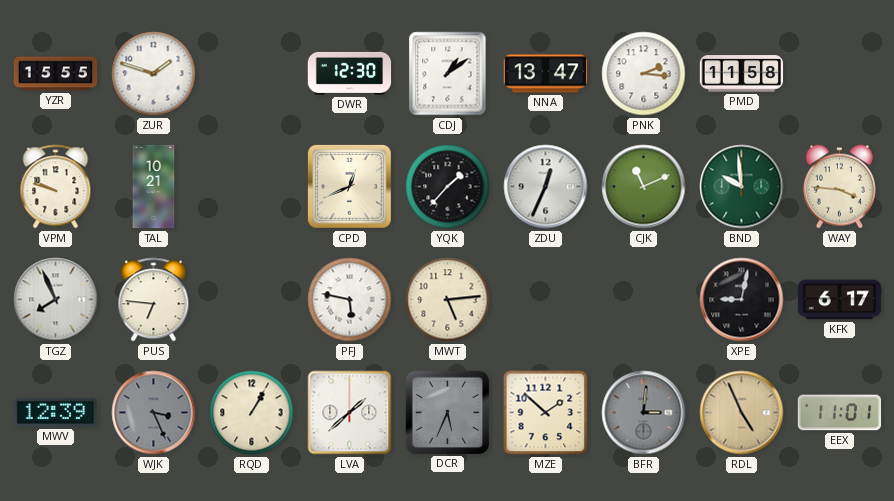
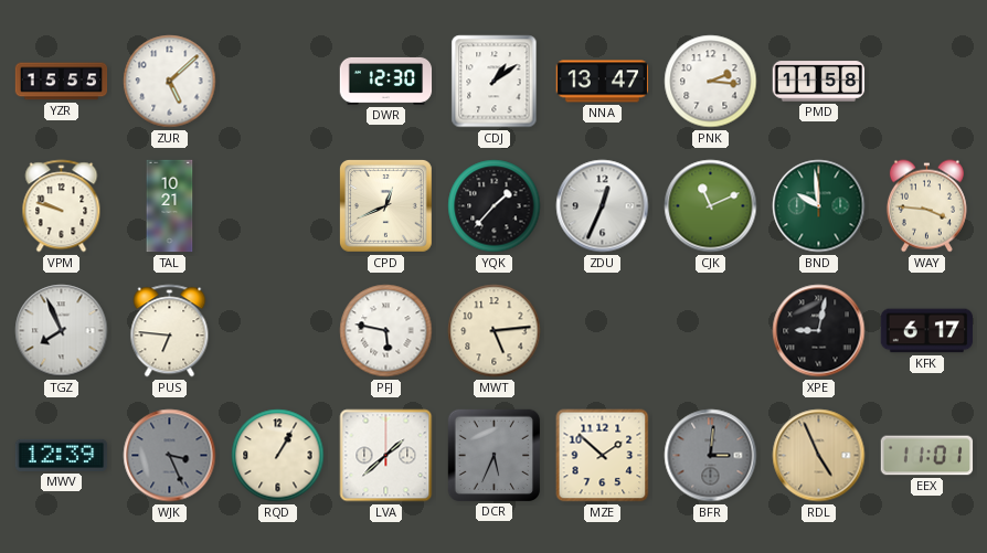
ZUR: 1:48 -> 5:08 (170, 82)
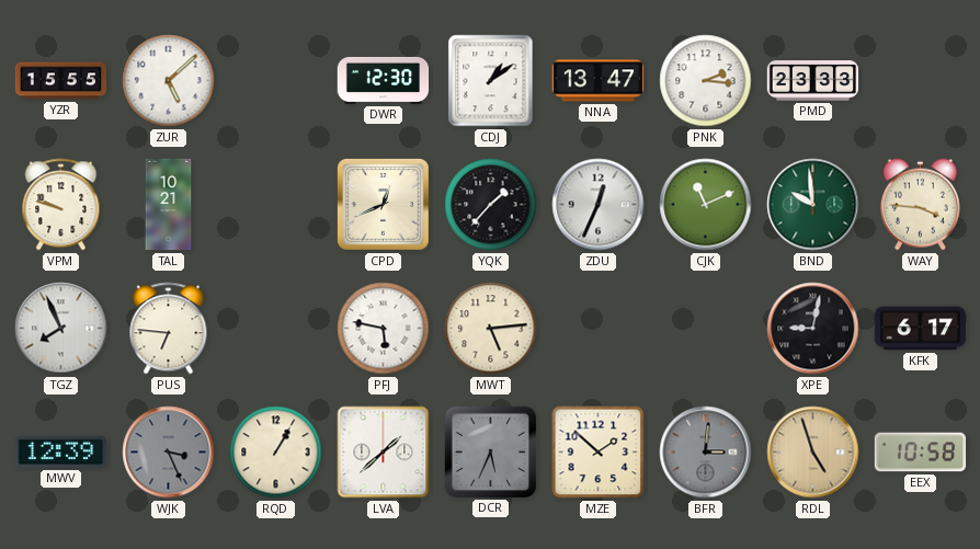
PMD: 11:58 -> 23:33 (813, 81)
RDL: 4:56 -> 4:57 (813, 453)
EEX: 11:01 -> 10:58 (921, 453)
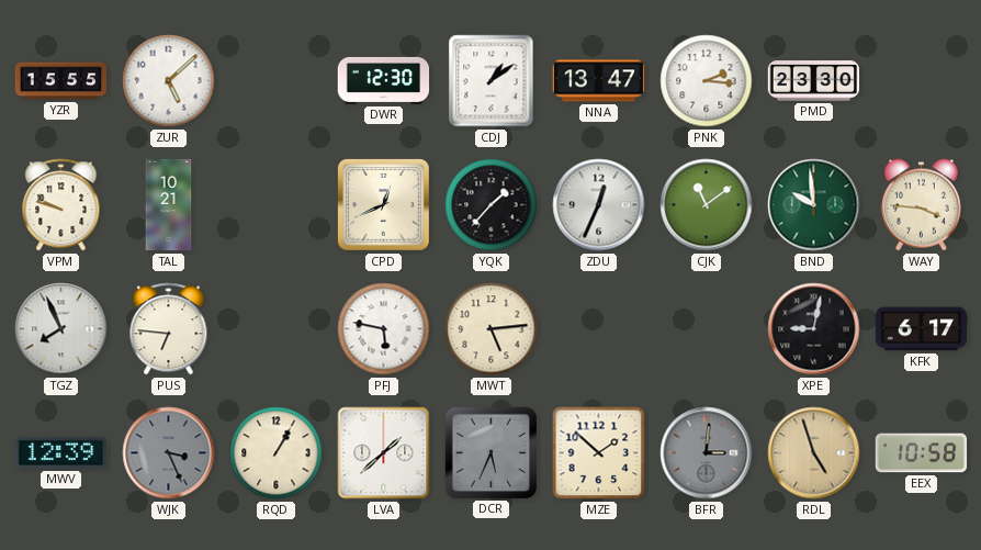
PMD: 23:33 -> 23:30 (814, 81)
CJK: 11:11 -> 11:09 (707, 205)
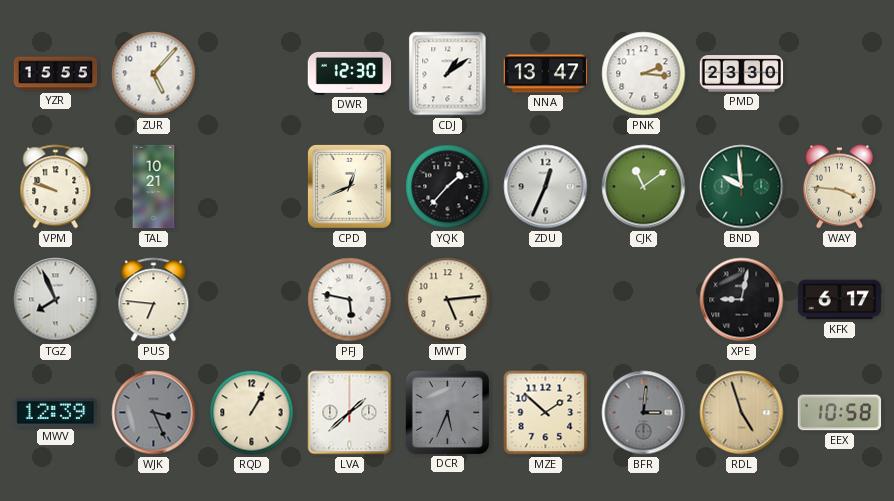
ZUR: 5:08 -> 5:07 (154, 74)
